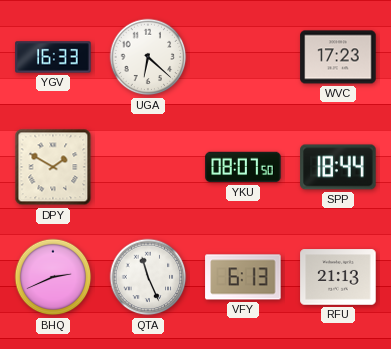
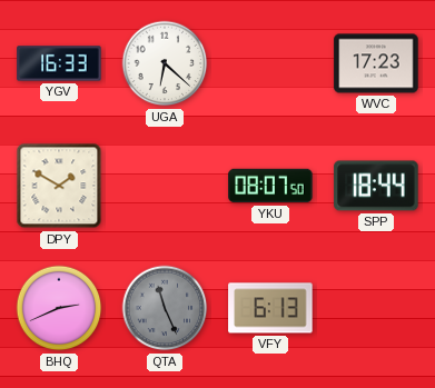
QTA dial: white -> grey (165, 308)
RFU: 21:13 -> none (338, 277)
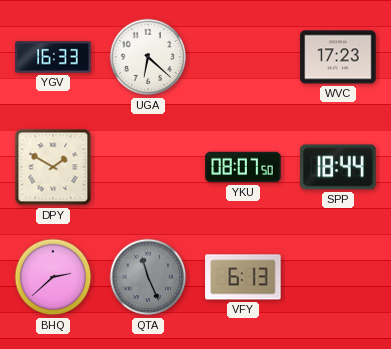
BHQ: 2:41 -> 2:38 (53, 277)
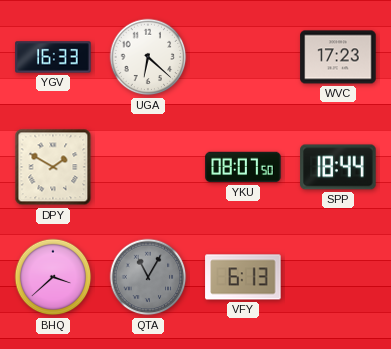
BHQ: 2:38 -> 3:38 (53, 277)
QTA: 11:26 -> 11:05 (148, 277)
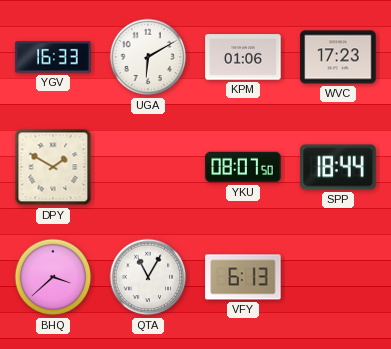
UGA: 6:22 -> 6:10 (148, 57)
KPM: none -> 01:06 (243, 57)
QTA dial: grey -> white (148, 277)
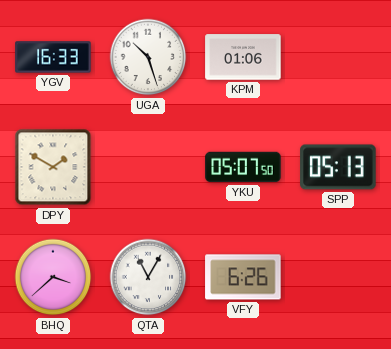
UGA: 6:10 -> 10:27 (148, 57)
WVC: 17:23 -> none (338, 57)
YKU: 08:07 -> 05:07 (243, 167)
SPP: 18:44 -> 05:13 (338, 167)
VFY: 6:13 -> 6:26 (243, 277)
